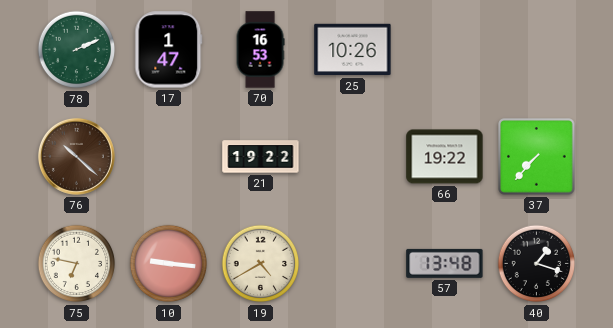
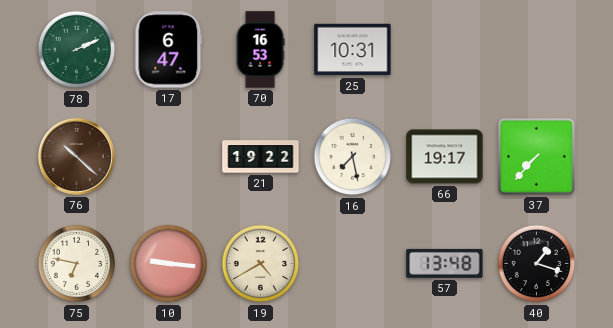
17: 1:47 -> 6:47 (169, 50)
25: 10:26 -> 10:31 (353, 50)
16: none -> 7:28 (353, 157)
66: 19:22 -> 19:17 (445, 157)
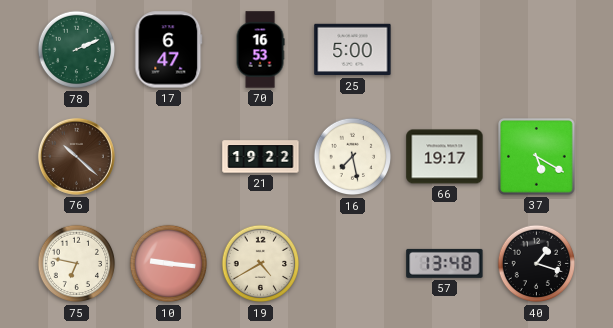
25: 10:31 -> 5:00 (353, 50)
37: 7:37 -> 5:20 (537, 157)
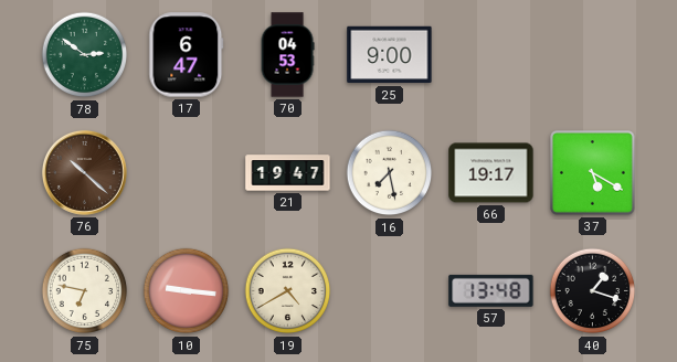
78: 2:11 -> 2:51 (85, 55)
70: 16:53 -> 04:53 (287, 55)
25: 5:00 -> 9:00 (390, 55)
21: 19:22 -> 19:47 (288, 173)
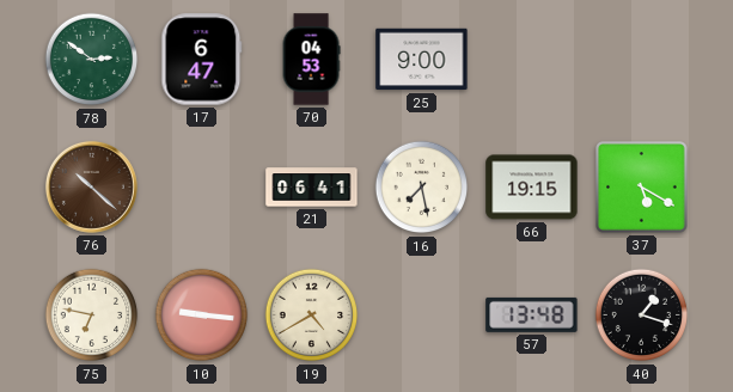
21: 19:47 -> 06:41 (312, 188)
66: 19:17 -> 19:15 (532, 188)
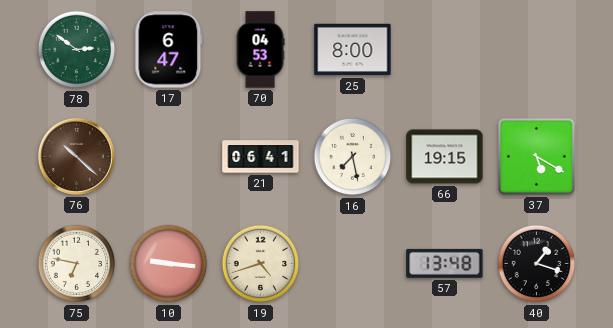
25: 9:00 -> 8:00 (353, 50)
19: 4:40 -> 4:42 (261, 264)
